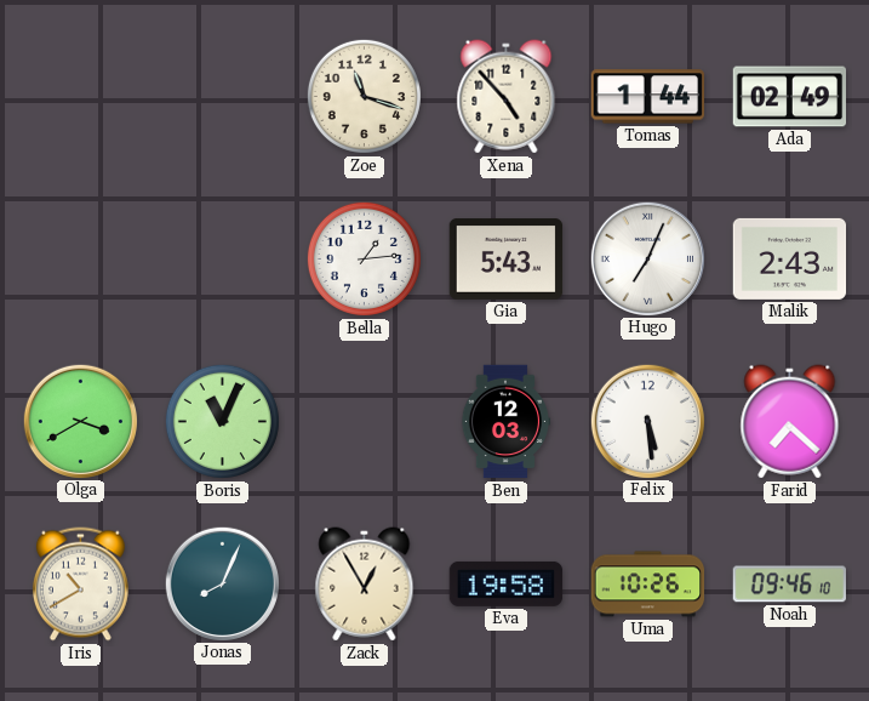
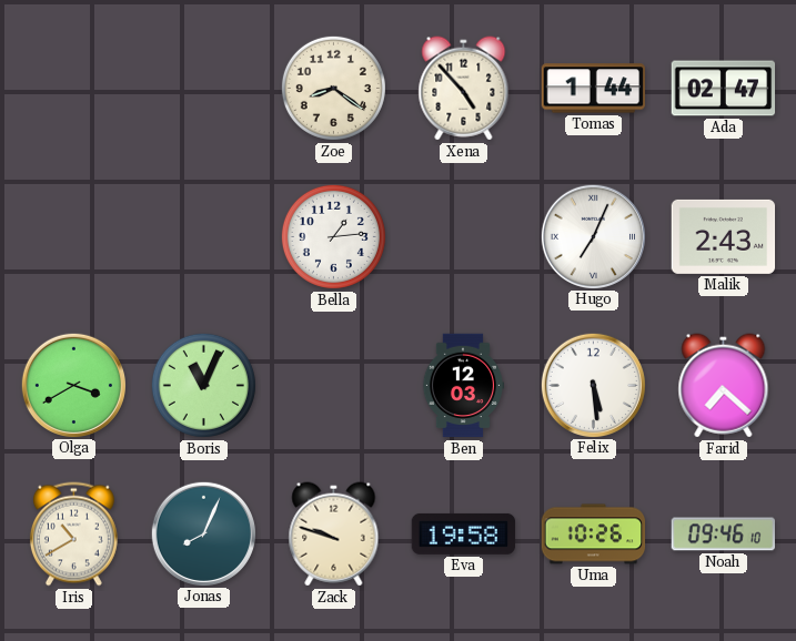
Zoe: 11:18 -> 8:21 (333, 88)
Ada: 02:49 -> 02:47 (724, 89)
Gia: 5:43 -> none (507, 260)
Zack: 12:55 -> 9:48 (334, 535)
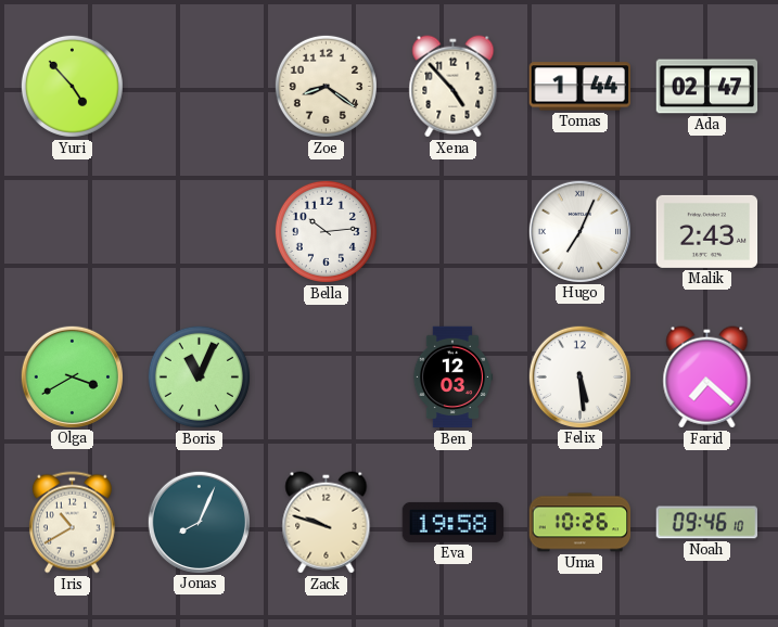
Yuri: none -> 4:53 (72, 86)
Bella: 1:14 -> 10:14 (326, 231)
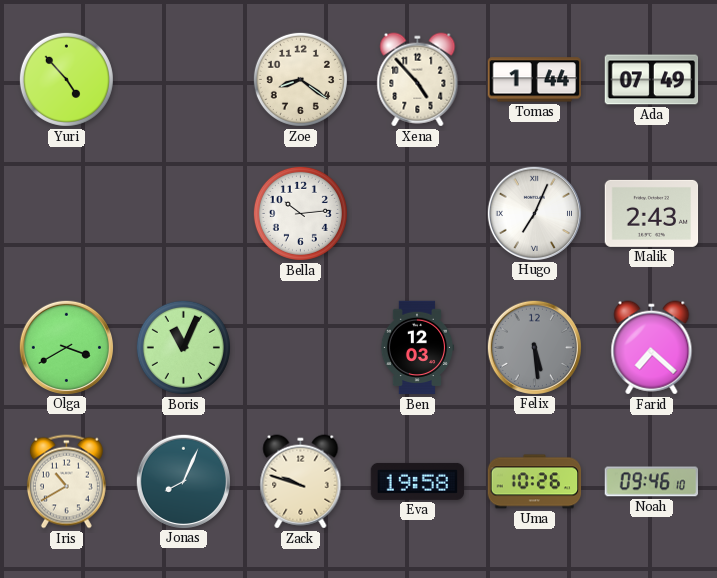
Ada: 02:47 -> 07:49 (652, 80)
Felix dial: white -> grey (534, 347)
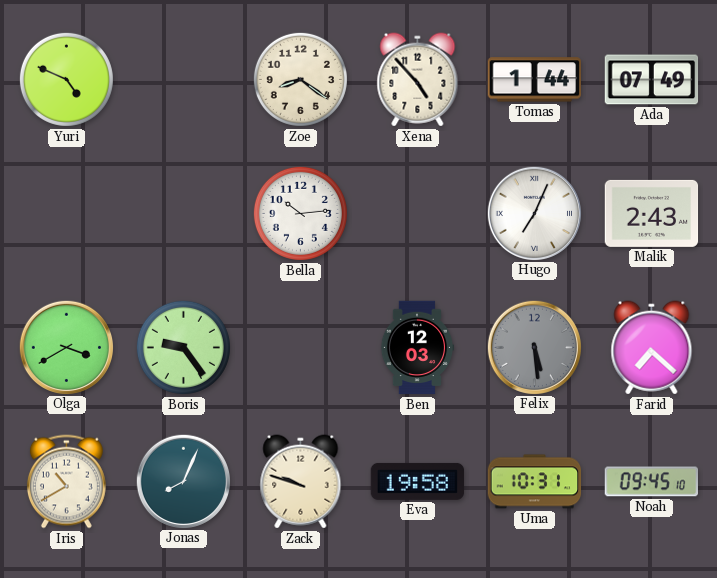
Yuri: 4:53 -> 4:49 (66, 79)
Boris: 11:04 -> 9:24 (183, 347)
Uma: 10:26 -> 10:31 (535, 482)
Noah: 09:46 -> 09:45 (652, 482)
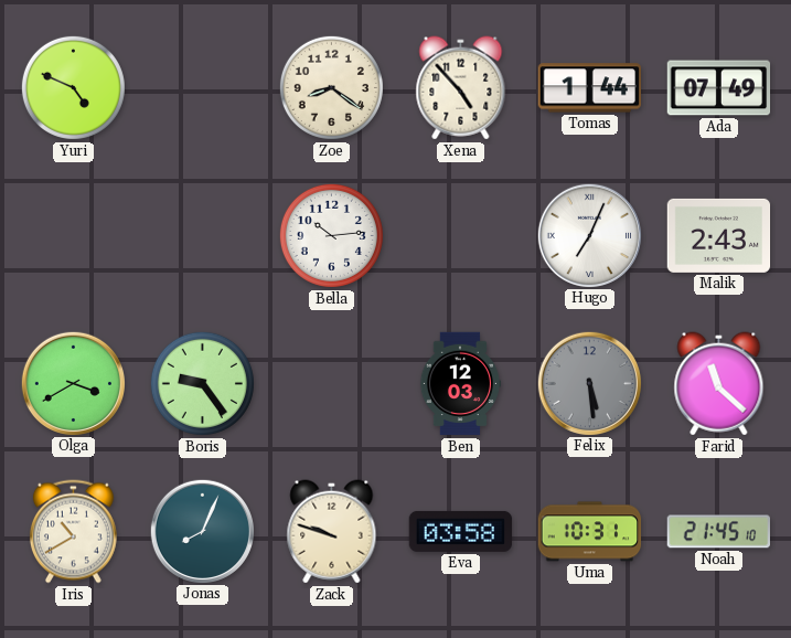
Farid: 7:22 -> 11:22 (719, 384)
Eva: 19:58 -> 03:58 (461, 531)
Noah: 09:45 -> 21:45 (719, 532)
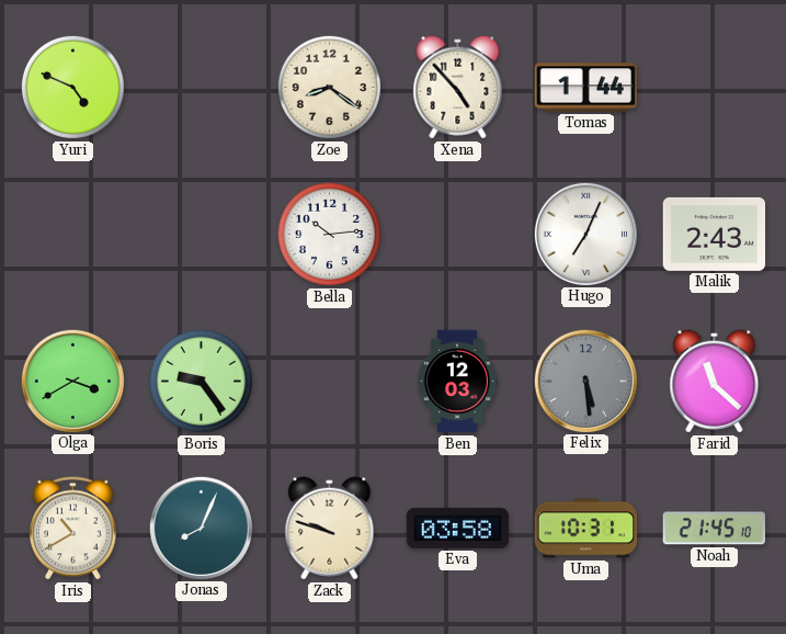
Ada: 07:49 -> none (719, 88)
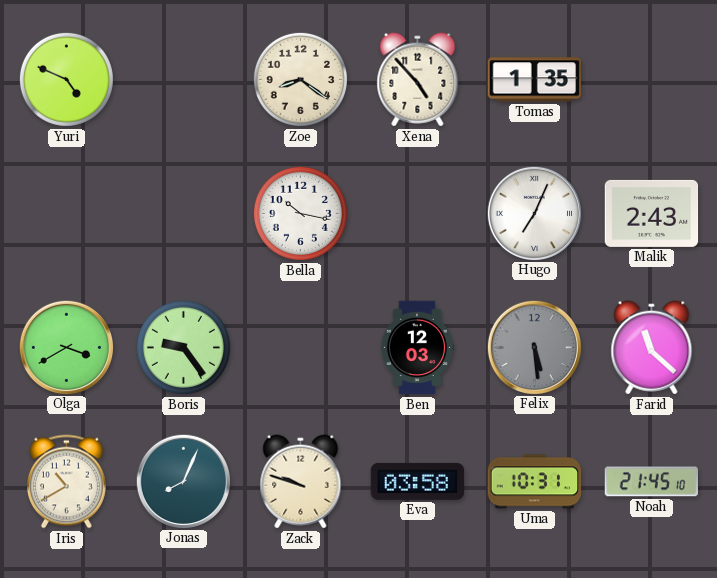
Tomas: 1:44 -> 1:35 (535, 80)
Bella: 10:14 -> 10:17 (300, 213)
